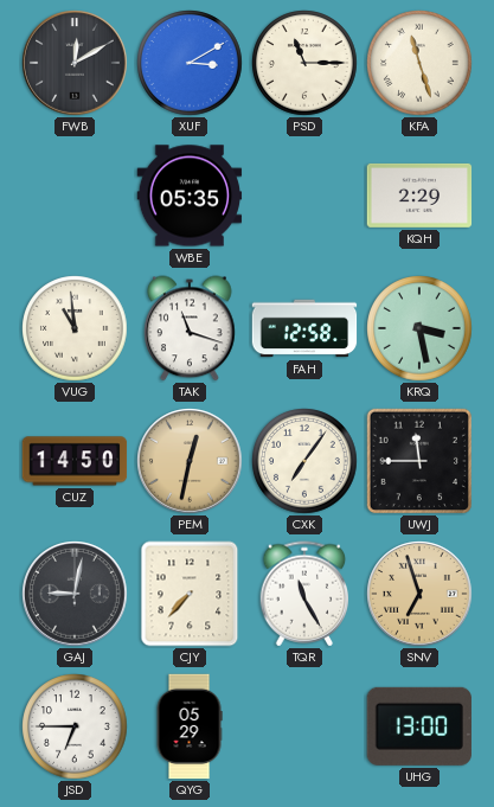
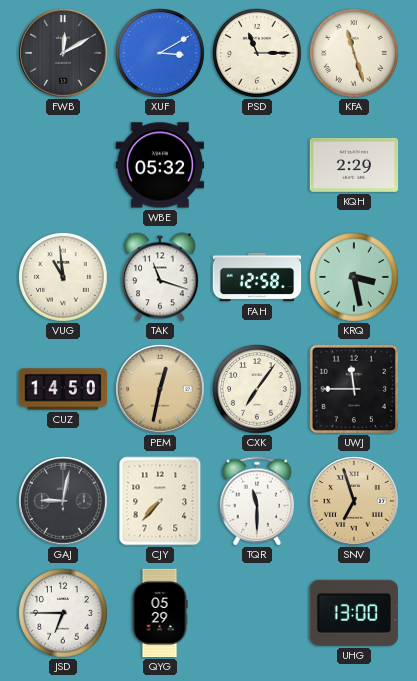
WBE: 05:35 -> 05:32 (160, 165)
TQR: 11:25 -> 11:30 (257, 501)
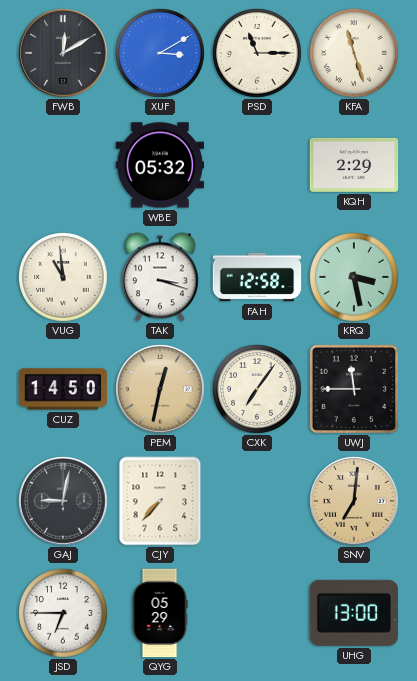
TAK: 11:18 -> 3:18 (160, 277)
TQR: 11:30 -> none (257, 501)
SNV: 6:57 -> 7:01 (354, 501)
